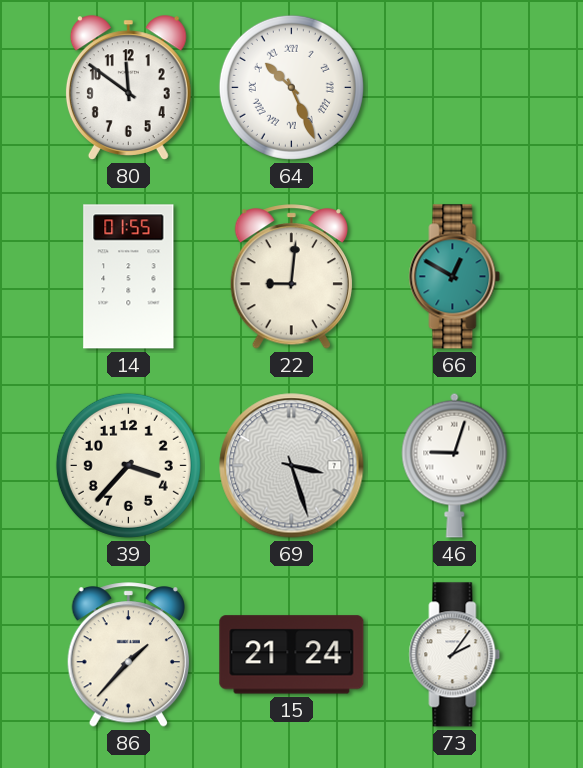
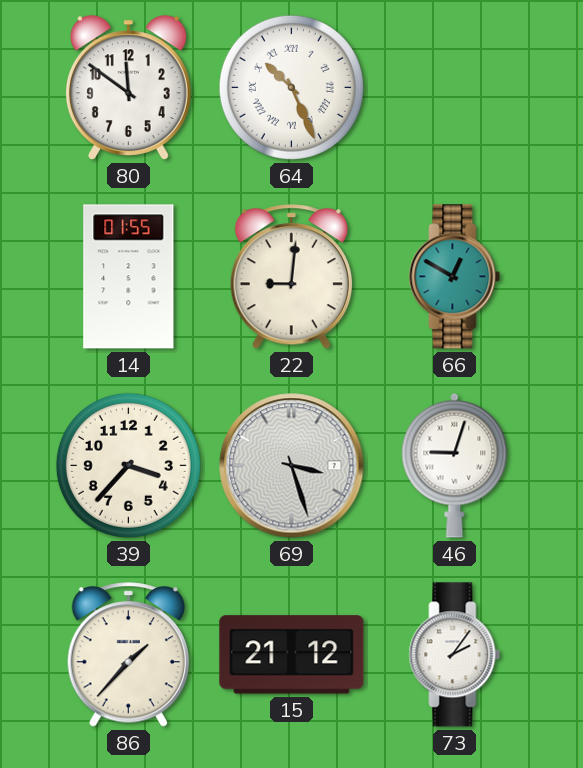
15: 21:24 -> 21:12 (292, 655)
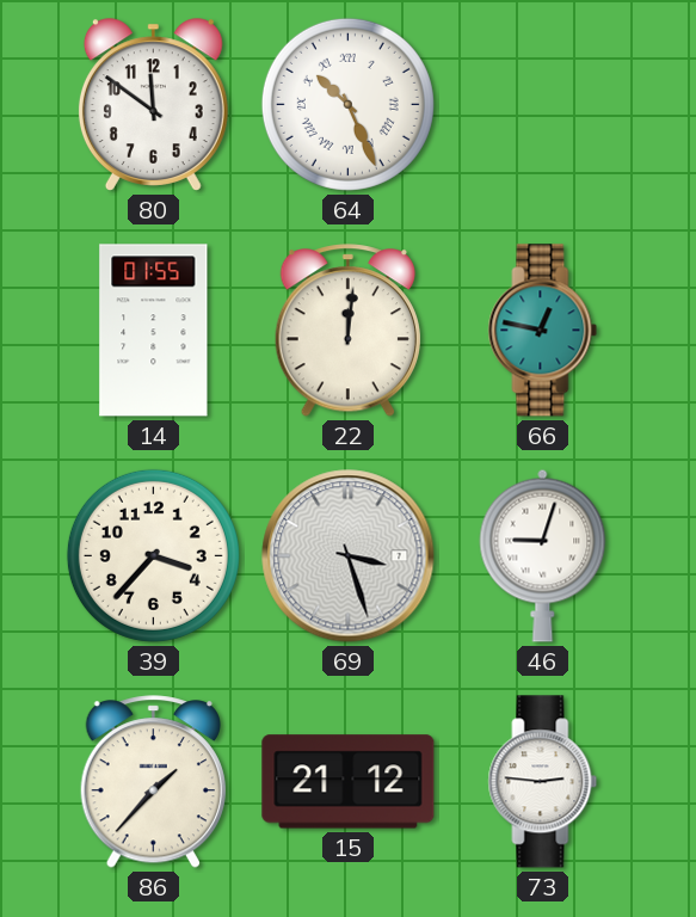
22: 9:01 -> 12:01 (347, 331)
66: 12:50 -> 12:47 (543, 331)
73: 2:06 -> 2:46 (543, 782)
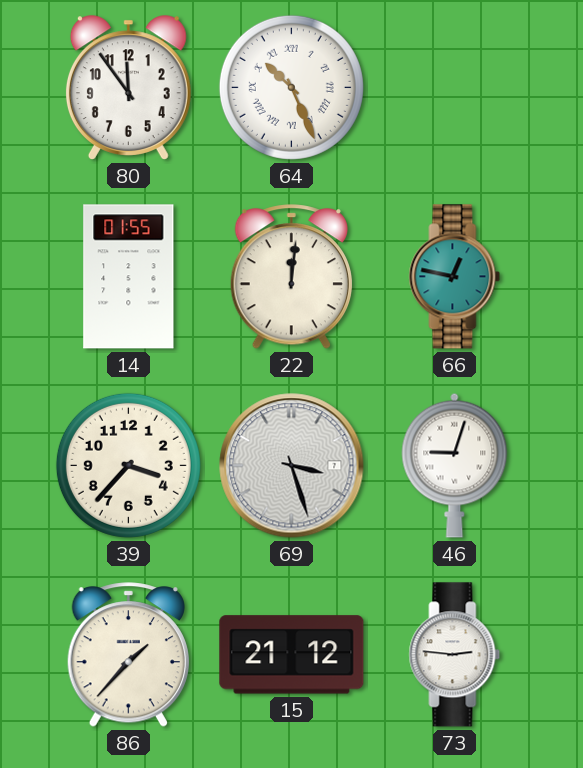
80: 11:51 -> 11:54 (128, 88)
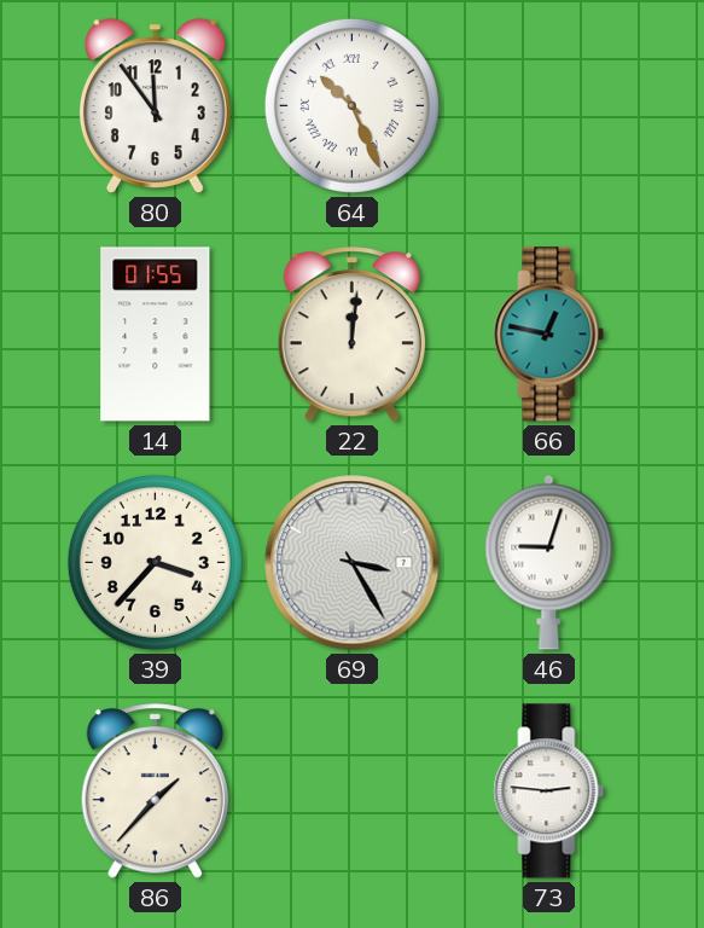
69: 3:27 -> 3:25 (353, 563)
15: 21:12 -> none (292, 655)
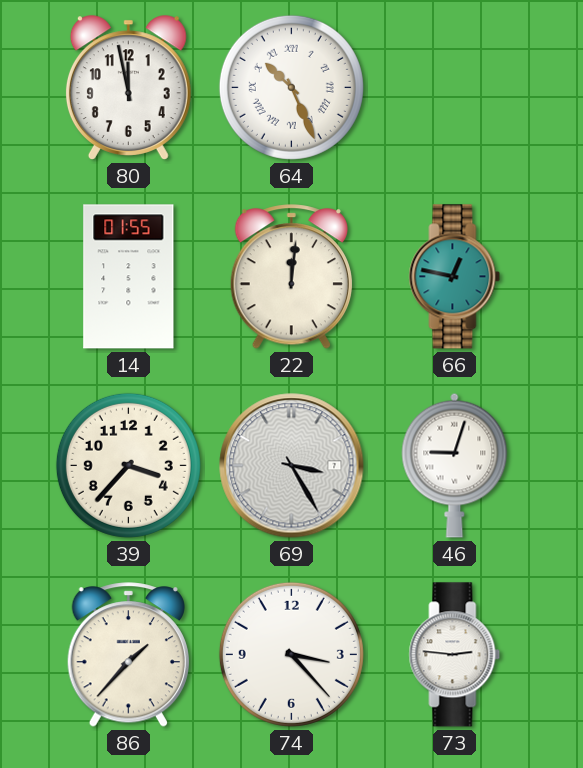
80: 11:54 -> 11:58 (128, 88)
74: none -> 3:23 (291, 654)
